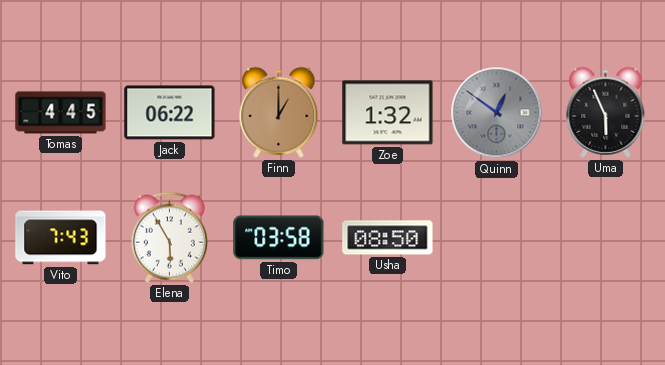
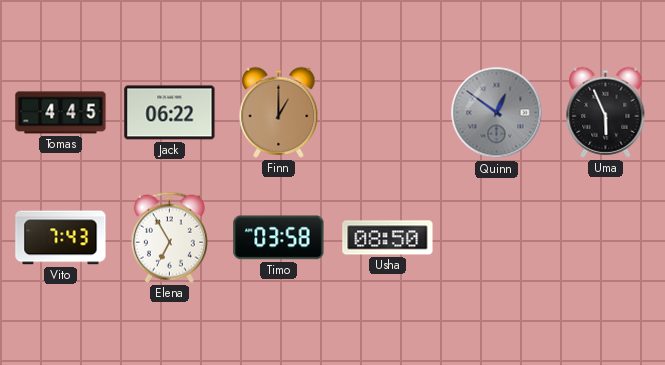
Zoe: 1:32 -> none (388, 113)
Elena: 5:55 -> 6:55 (169, 237)
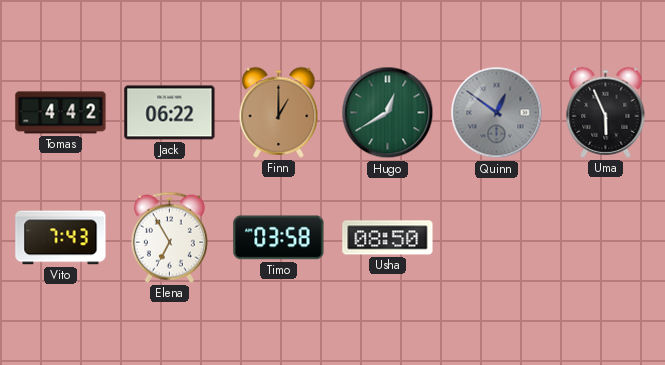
Tomas: 4:45 -> 4:42 (61, 113)
Hugo: none -> 12:40 (388, 113)
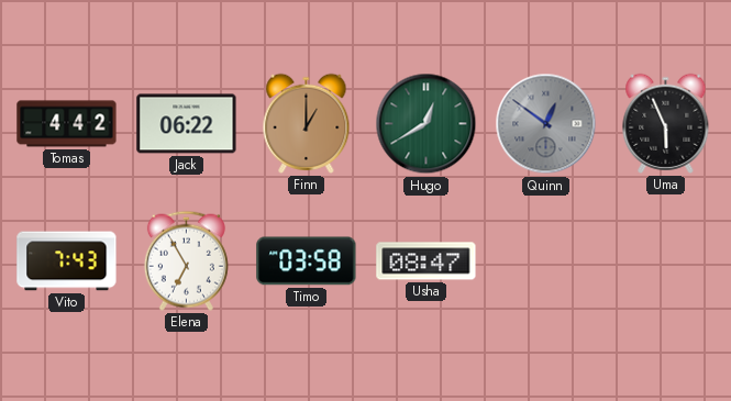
Usha: 08:50 -> 08:47 (427, 261)
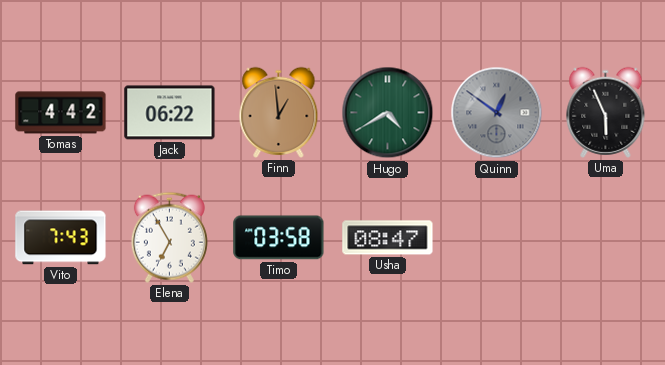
Finn: 1:00 -> 12:59 (279, 112)
Hugo: 12:40 -> 4:40 (388, 113)
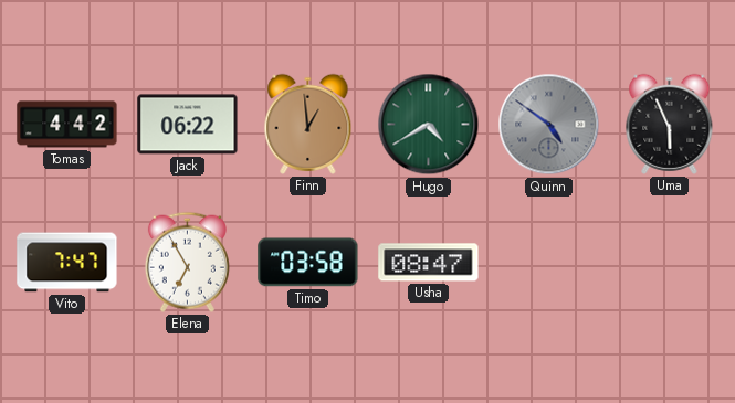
Quinn: 12:51 -> 4:51 (549, 125)
Vito: 7:43 -> 7:47 (67, 263)
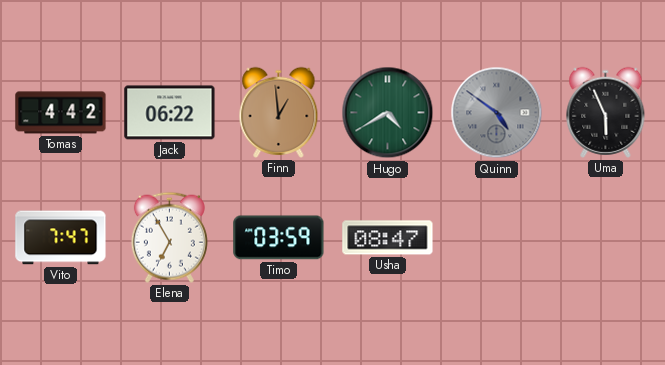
Timo: 03:58 -> 03:59 (279, 238)
